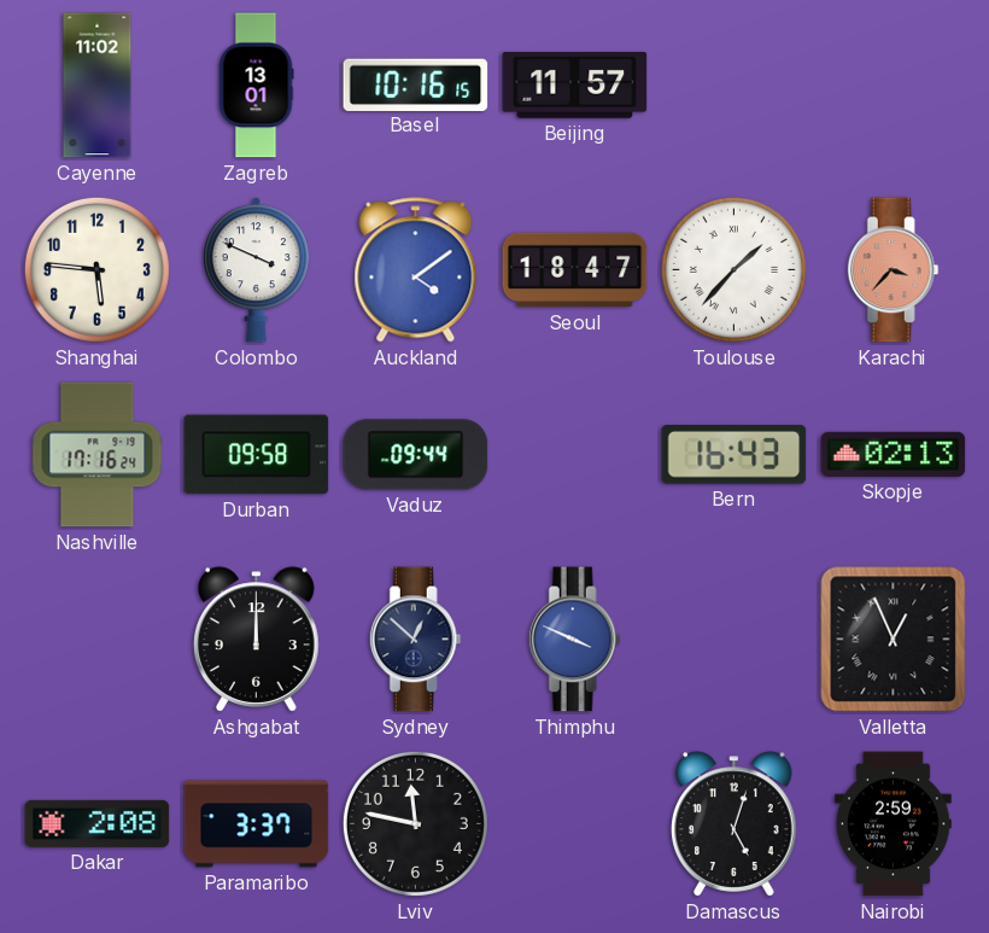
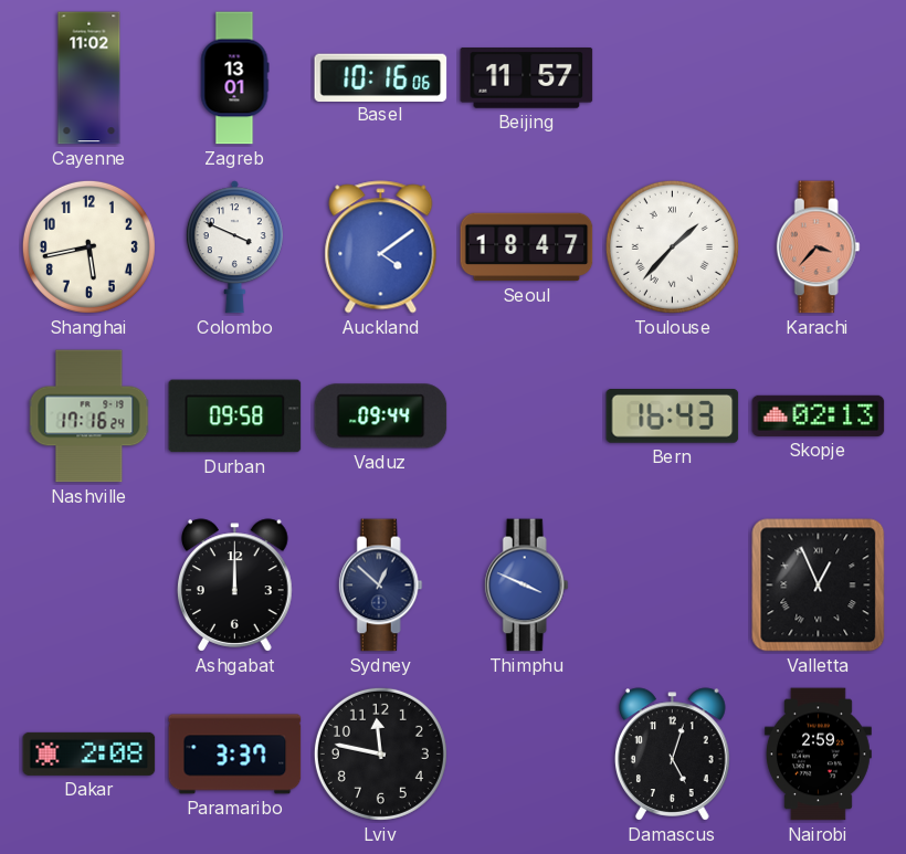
Basel: 10:16:15 -> 10:16:06 (381, 77)
Shanghai: 5:46 -> 5:43 (88, 246)
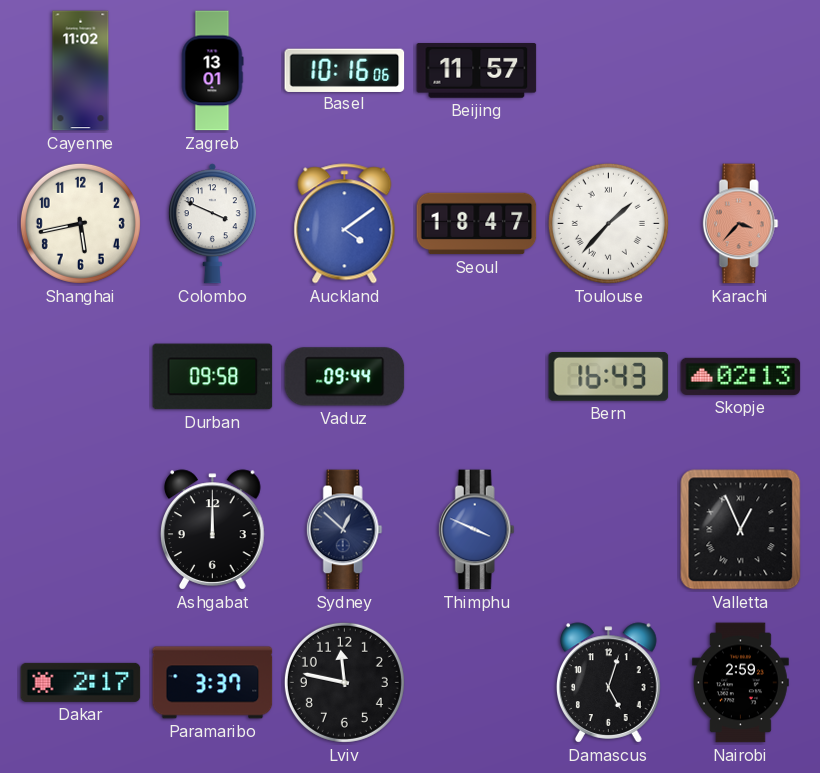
Nashville: 17:16 -> none (89, 417)
Dakar: 2:08 -> 2:17 (81, 682)
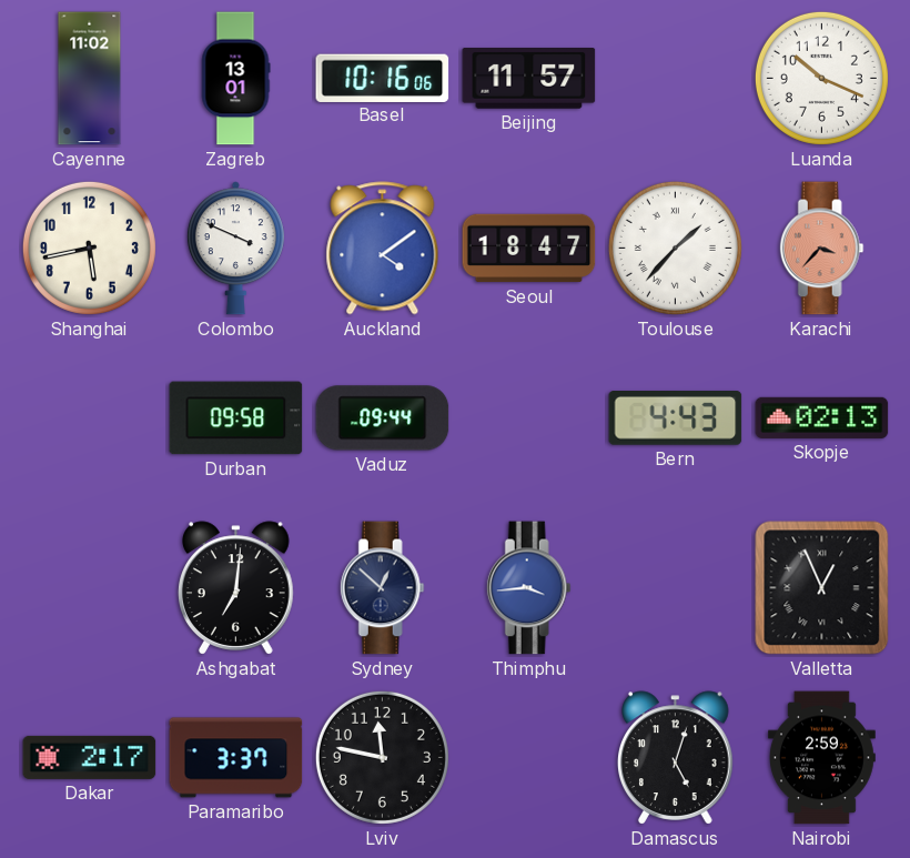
Luanda: none -> 10:19 (821, 78)
Bern: 16:43 -> 4:43 (676, 418)
Ashgabat: 12:00 -> 7:01 (236, 588)
Thimphu: 3:49 -> 3:44 (528, 588)
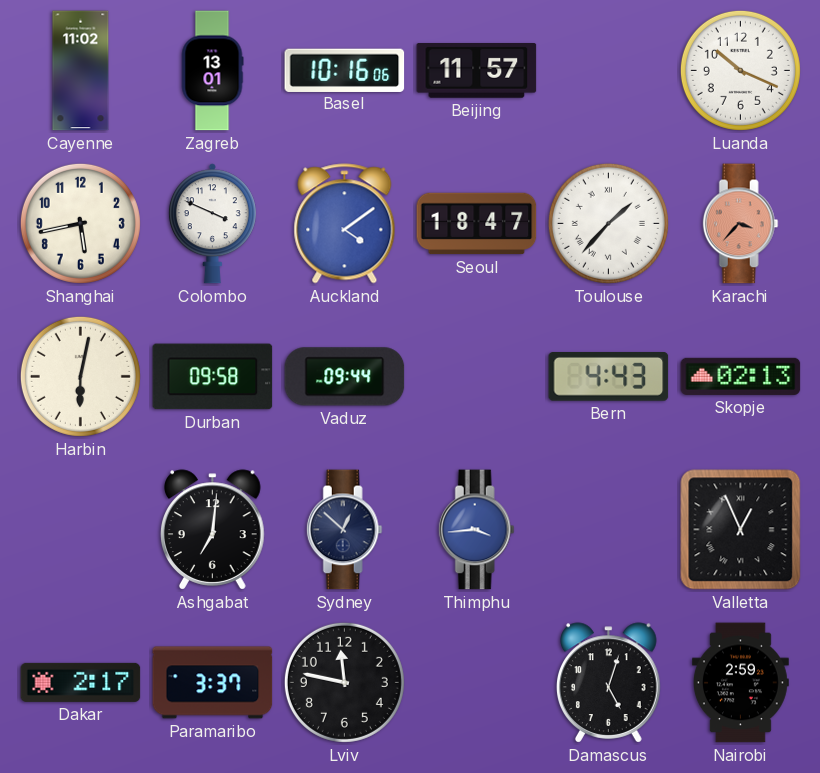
Harbin: none -> 6:02 (80, 376)
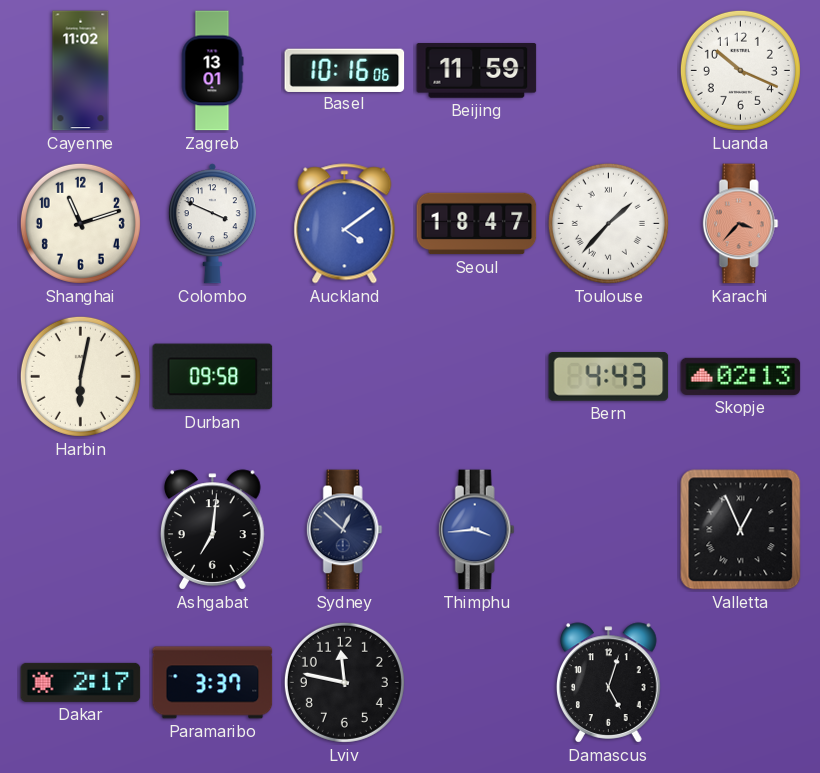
Beijing: 11:57 -> 11:59 (477, 71)
Shanghai: 5:43 -> 11:12 (80, 223)
Vaduz: 09:44 -> none (345, 377)
Nairobi: 2:59 -> none (741, 683)
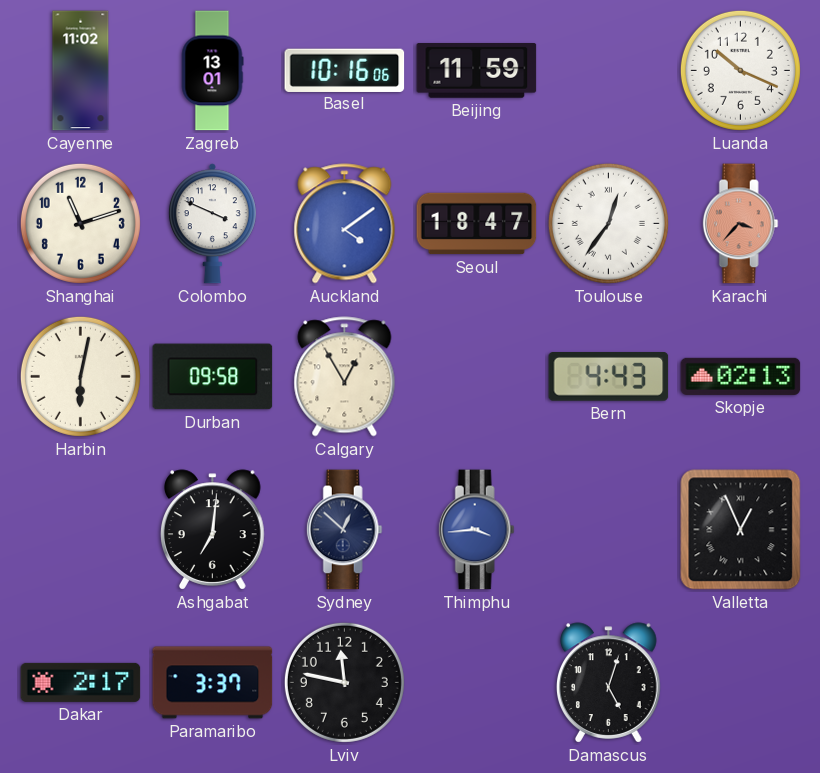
Toulouse: 1:37 -> 12:36 (608, 223)
Calgary: none -> 12:55 (345, 377)
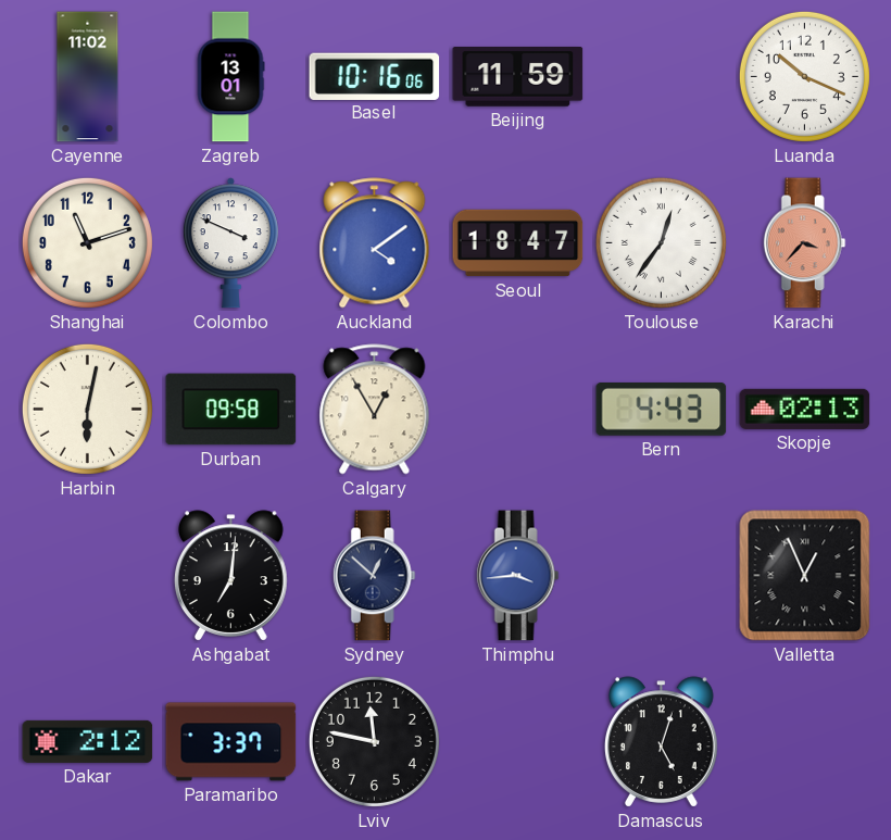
Dakar: 2:17 -> 2:12 (88, 741)
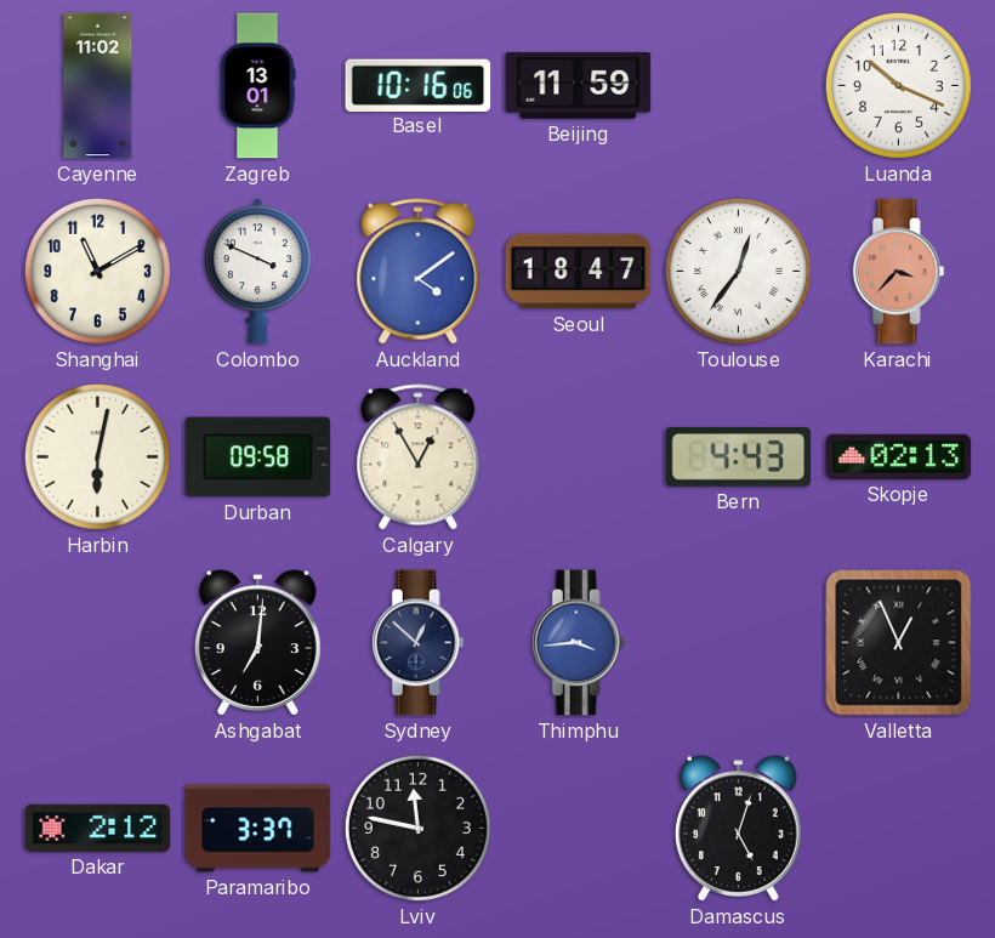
Shanghai: 11:12 -> 11:10 (97, 271)
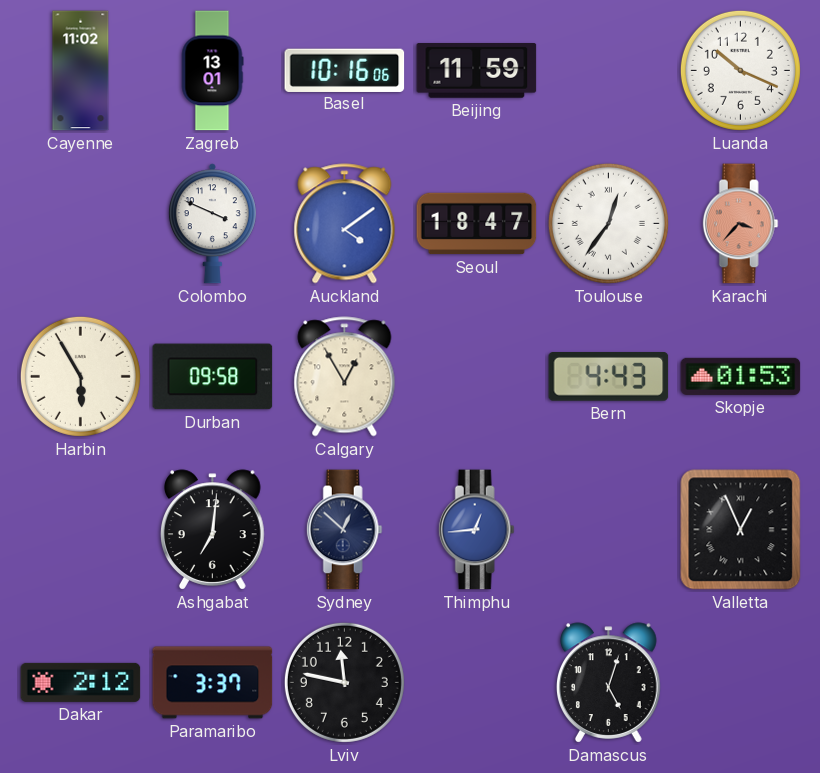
Shanghai: 11:10 -> none (97, 271)
Harbin: 6:02 -> 5:55 (80, 376)
Skopje: 02:13 -> 01:53 (741, 376)
Thimphu: 3:44 -> 12:44 (476, 530)
